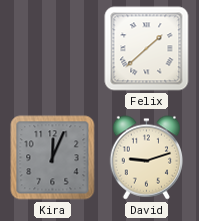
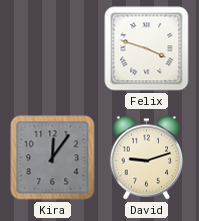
Felix: 1:38 -> 3:48 (147, 49)
Kira: 12:04 -> 12:06 (53, 158)
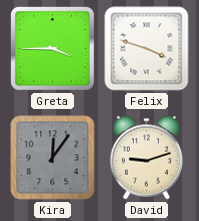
Greta: none -> 3:45 (53, 49)
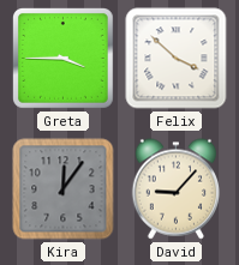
Felix: 3:48 -> 3:52 (177, 59)
David: 9:12 -> 9:07 (175, 189)
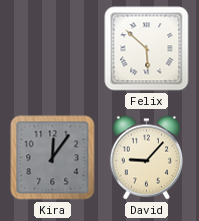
Greta: 3:45 -> none (64, 59)
Felix: 3:52 -> 5:52 (147, 49)
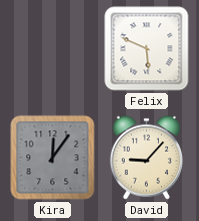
Felix: 5:52 -> 5:49 (147, 49)
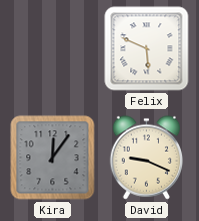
David: 9:07 -> 9:19 (146, 158)
